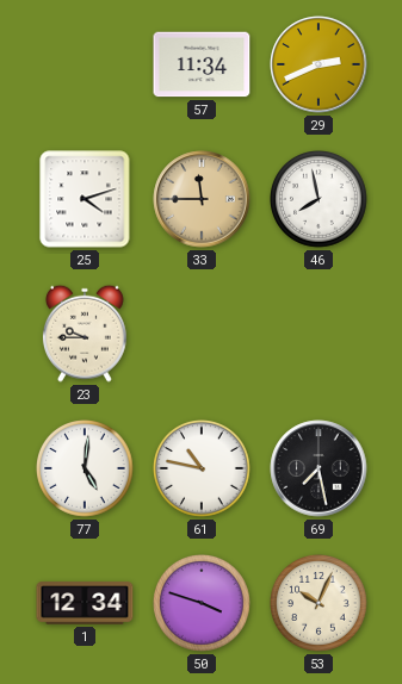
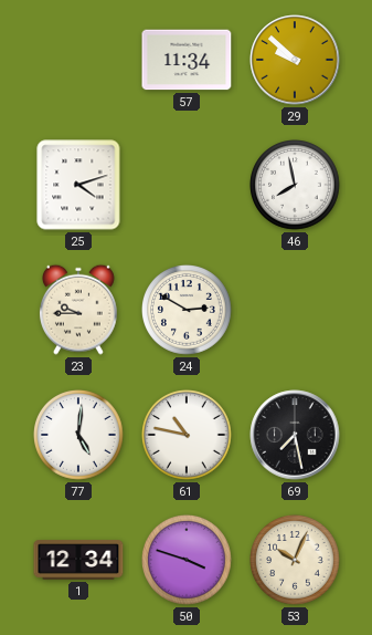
29: 2:41 -> 9:52 (295, 60)
33: 11:45 -> none (202, 199)
24: none -> 2:50 (188, 311)
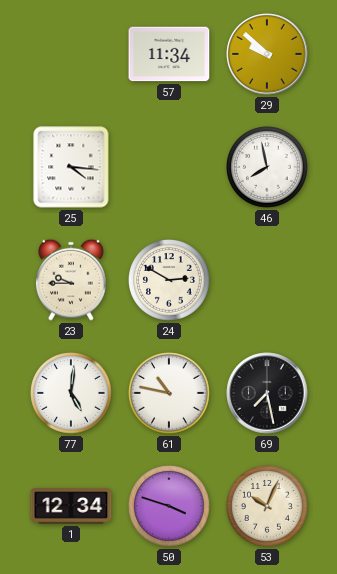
25: 4:12 -> 4:16 (71, 167)
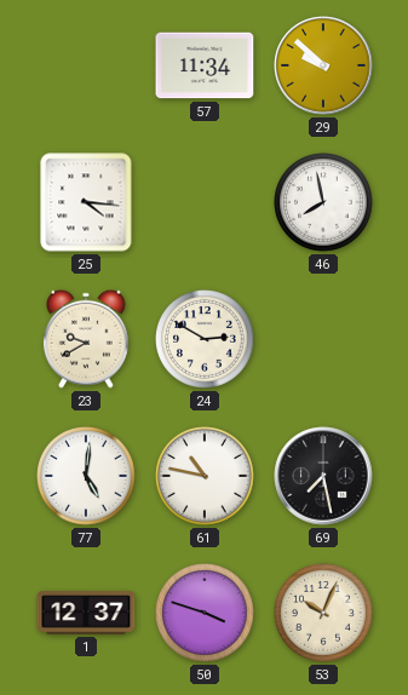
23: 9:45 -> 9:40 (86, 339)
1: 12:34 -> 12:37 (86, 613)
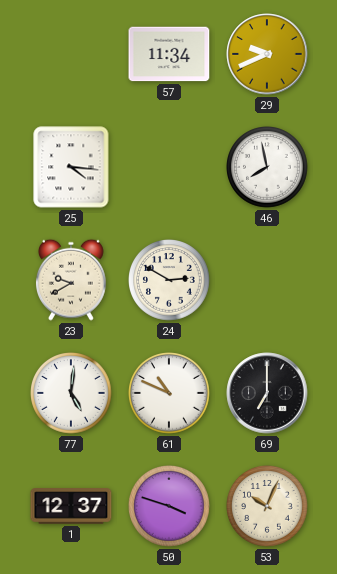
29: 9:52 -> 9:41 (267, 54)
61: 10:47 -> 10:49 (170, 394)
69: 7:28 -> 7:00 (267, 393)
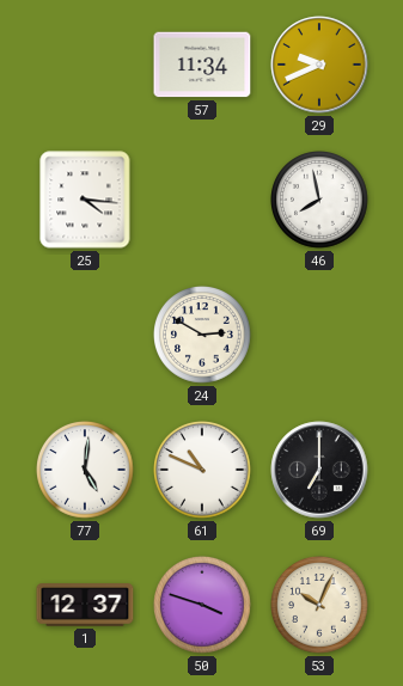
23: 9:40 -> none (71, 280)
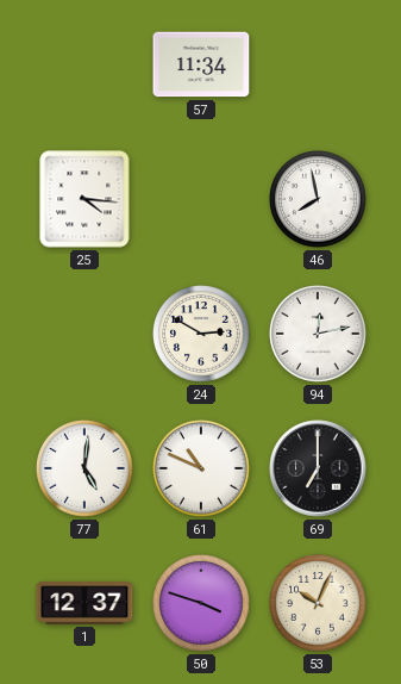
29: 9:41 -> none (319, 65)
94: none -> 12:13 (319, 335)
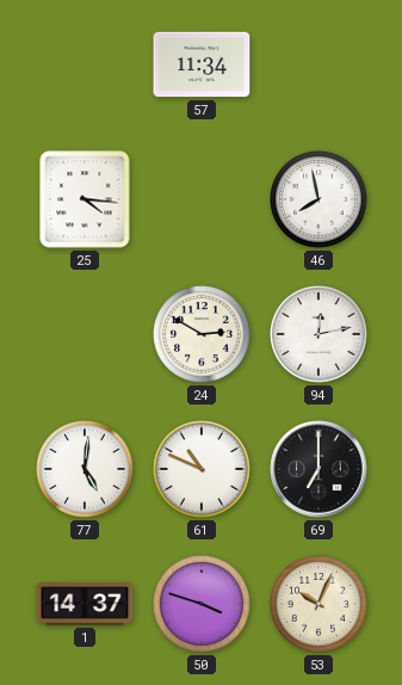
1: 12:37 -> 14:37 (85, 604)
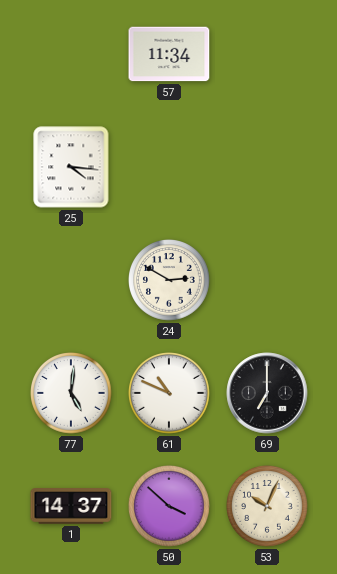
46: 7:58 -> none (320, 200)
94: 12:13 -> none (320, 335)
50: 3:48 -> 3:52 (170, 507)
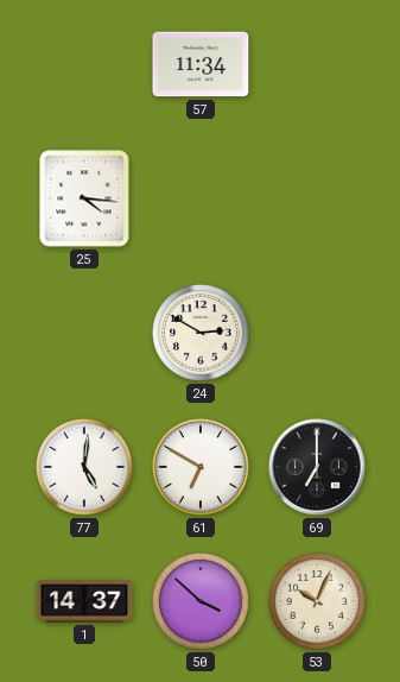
61: 10:49 -> 6:50 (202, 468)
